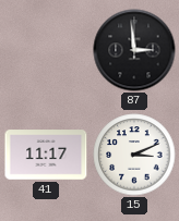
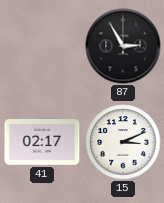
87: 2:59 -> 2:55 (123, 46)
41: 11:17 -> 02:17 (42, 142)
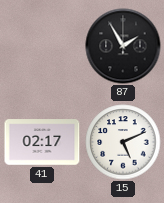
87: 2:55 -> 1:55 (123, 46)
15: 3:11 -> 5:11 (123, 142)
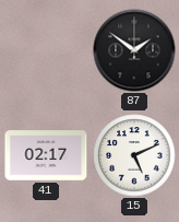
87: 1:55 -> 1:51 (134, 50)
